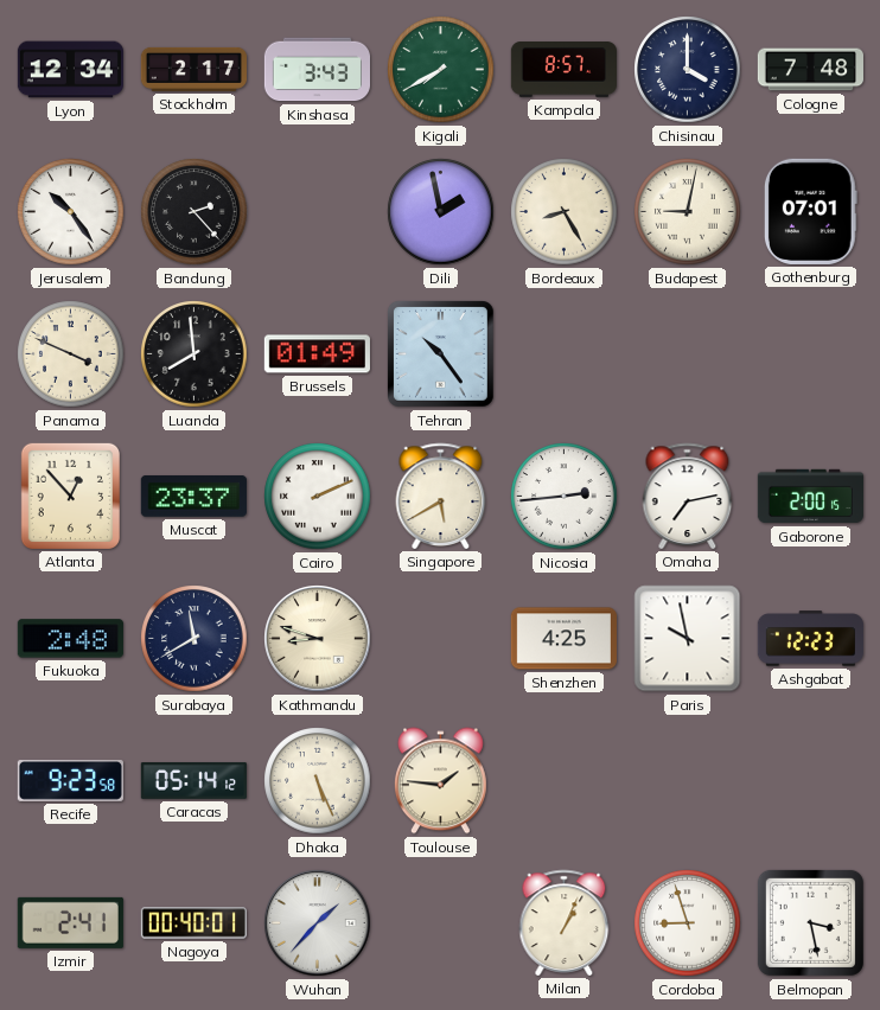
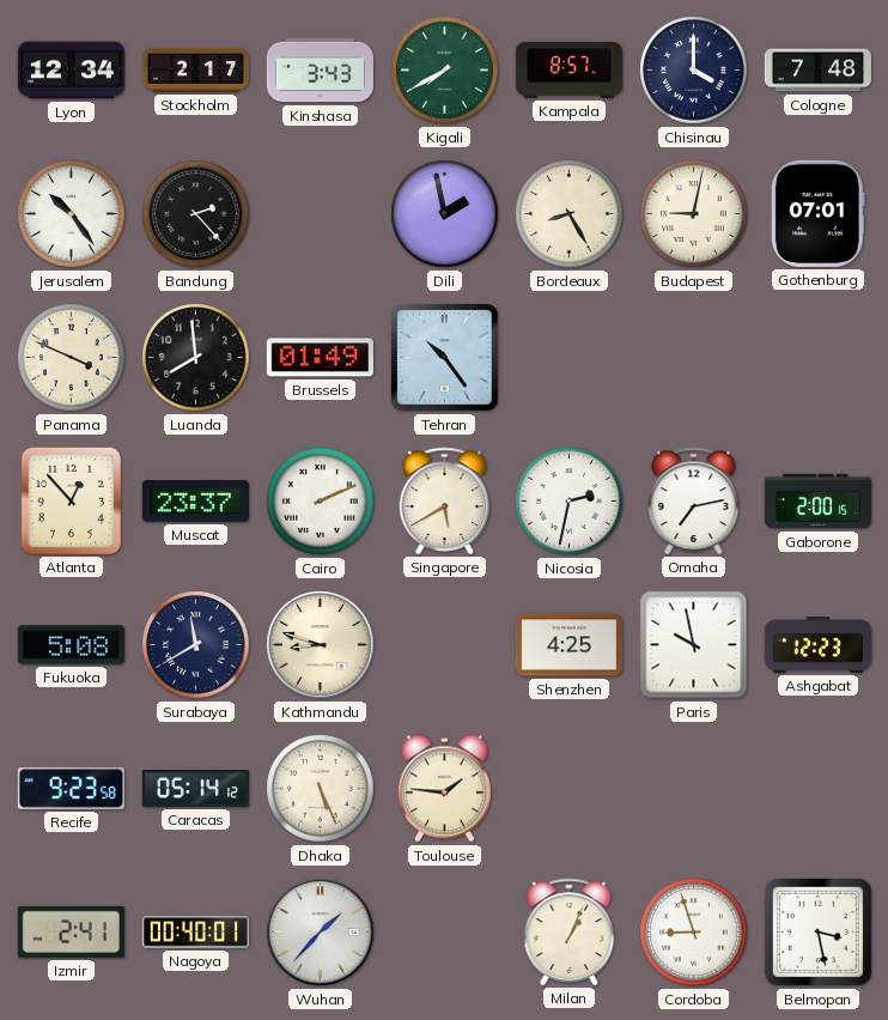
Nicosia: 2:44 -> 2:32 (570, 502)
Fukuoka: 2:48 -> 5:08 (71, 645)
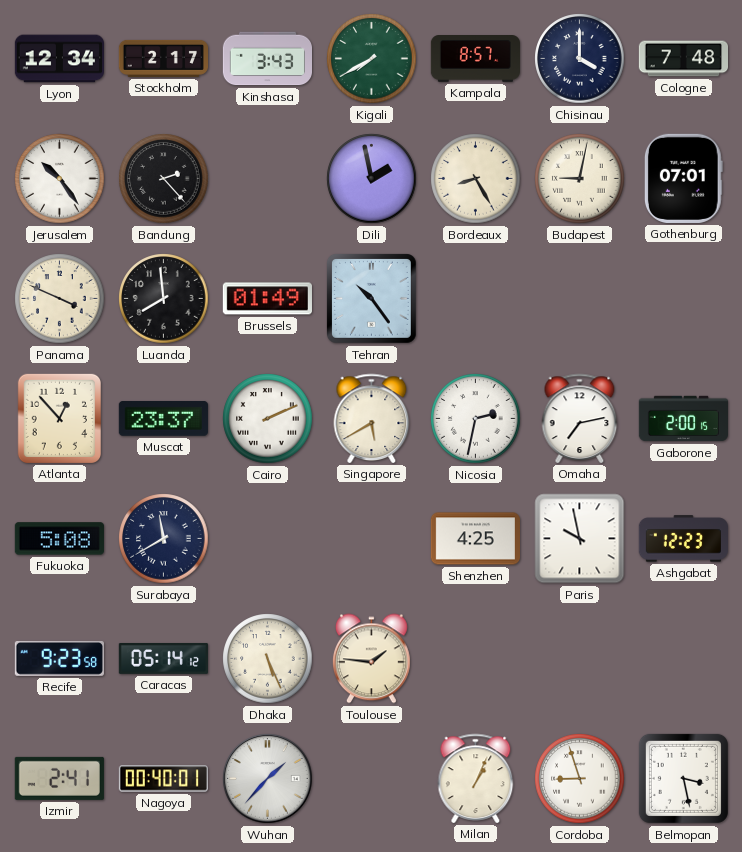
Kathmandu: 8:48 -> none (321, 645)
